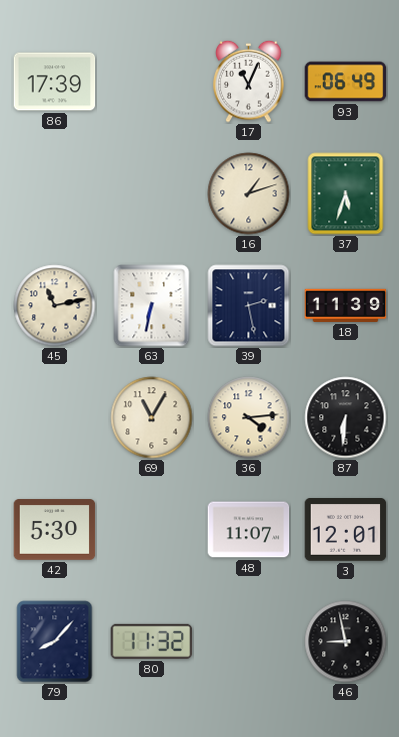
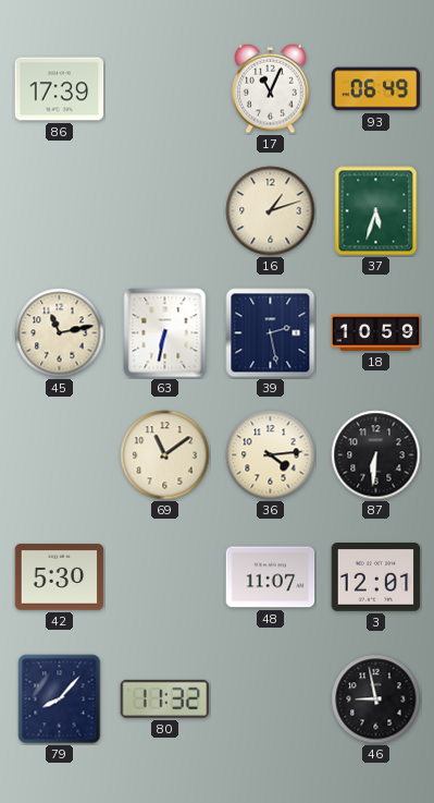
18: 11:39 -> 10:59 (376, 332)
69: 11:05 -> 11:09 (165, 455)
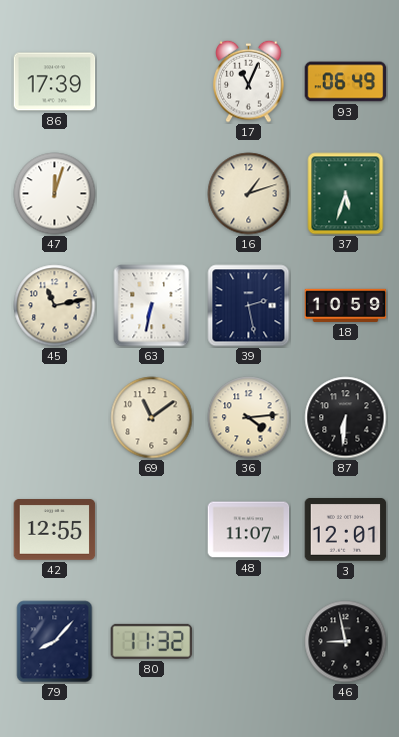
47: none -> 12:03 (55, 194)
42: 5:30 -> 12:55 (55, 530)
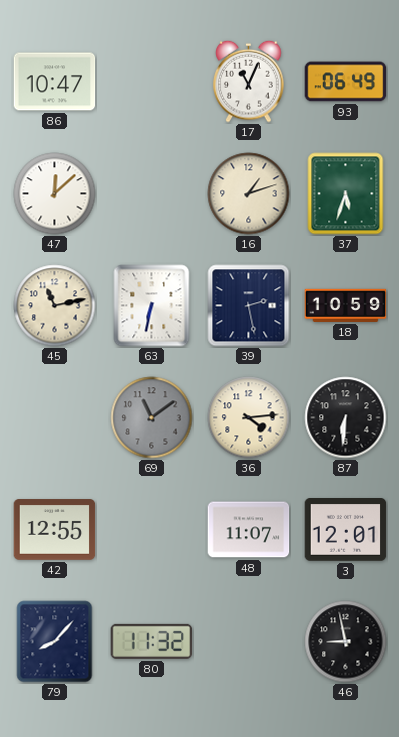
86: 17:39 -> 10:47 (55, 82)
47: 12:03 -> 12:08 (55, 194)
69 dial: cream -> grey (152, 418)
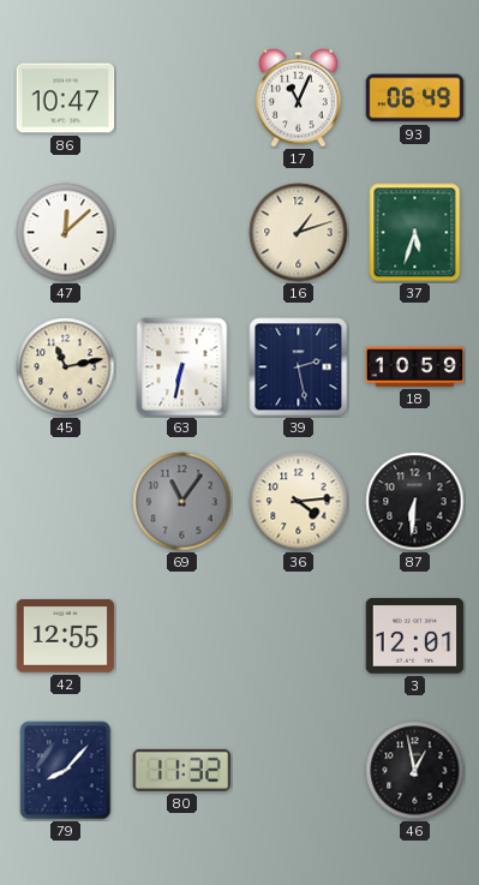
69: 11:09 -> 11:06 (182, 502)
48: 11:07 -> none (249, 530)
46: 8:58 -> 12:58 (415, 771)
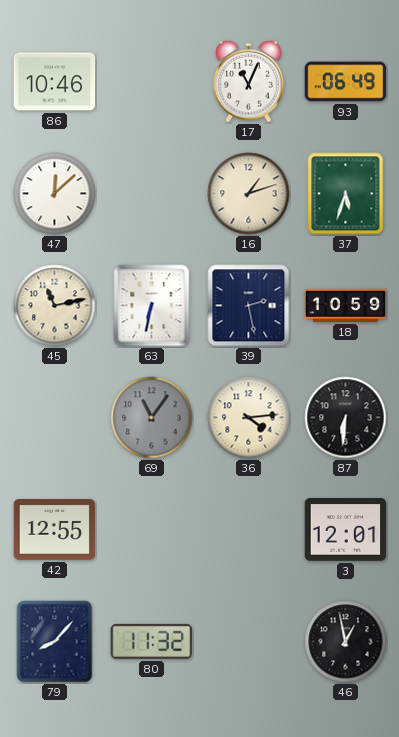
86: 10:47 -> 10:46 (55, 82)
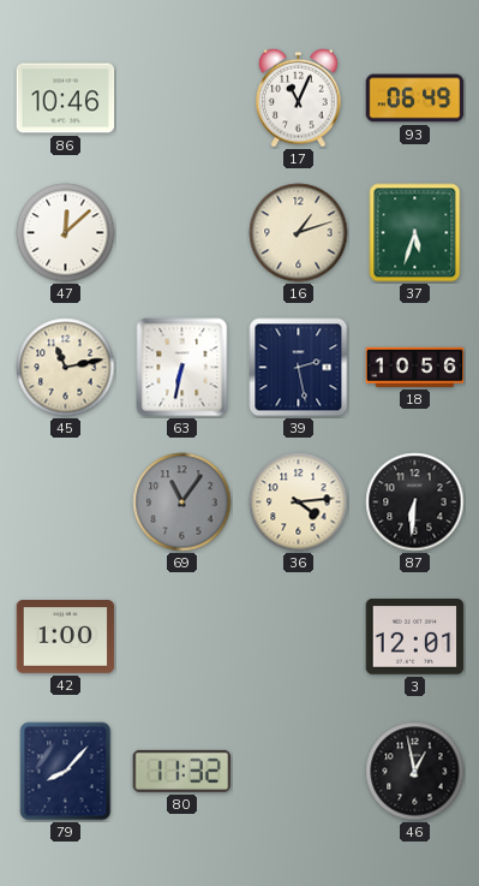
18: 10:59 -> 10:56 (415, 367)
42: 12:55 -> 1:00 (66, 637)
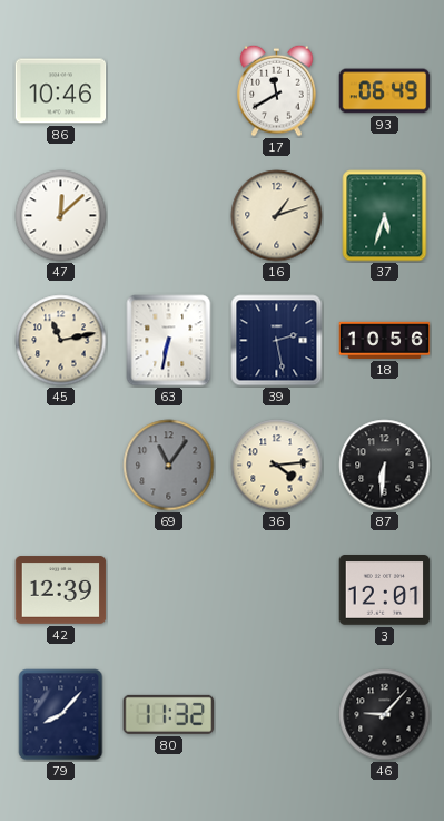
17: 11:04 -> 11:40 (277, 90)
42: 1:00 -> 12:39 (61, 590)
46: 12:58 -> 9:07 (385, 715)
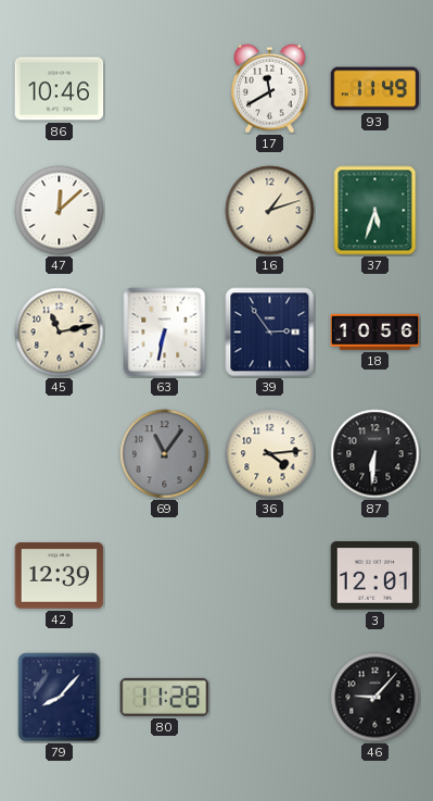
93: 06:49 -> 11:49 (375, 89)
39: 2:28 -> 2:54 (270, 333)
80: 11:32 -> 11:28 (165, 697)
